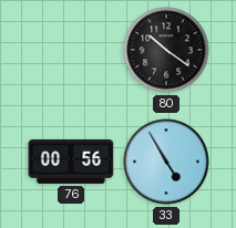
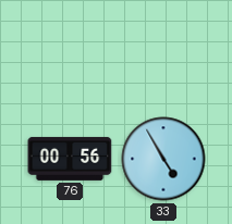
80: 10:21 -> none (166, 50)
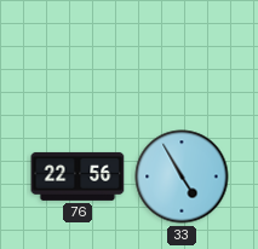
76: 00:56 -> 22:56 (78, 176)
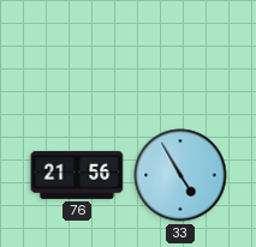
76: 22:56 -> 21:56 (77, 175)
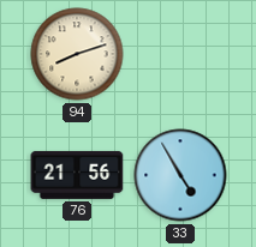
94: none -> 8:12 (77, 54)
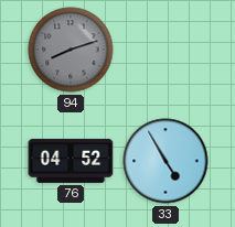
94 dial: cream -> grey (71, 50)
76: 21:56 -> 04:52 (71, 161)
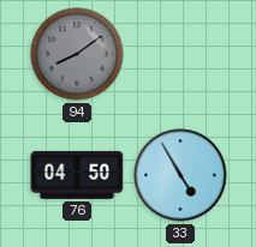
94: 8:12 -> 8:09 (77, 54)
76: 04:52 -> 04:50 (77, 175)
